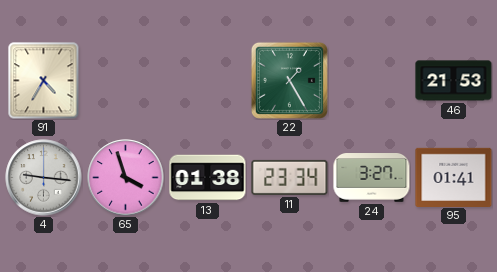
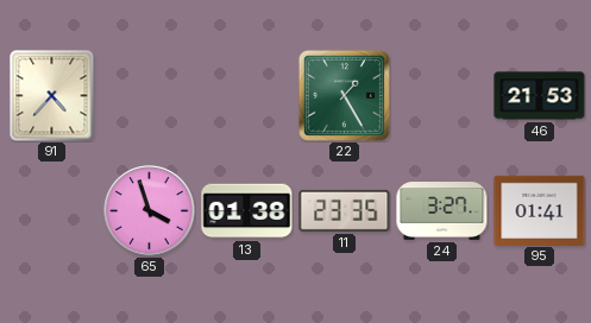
91: 4:35 -> 4:37 (52, 96)
4: 9:16 -> none (44, 178)
11: 23:34 -> 23:35 (345, 210)
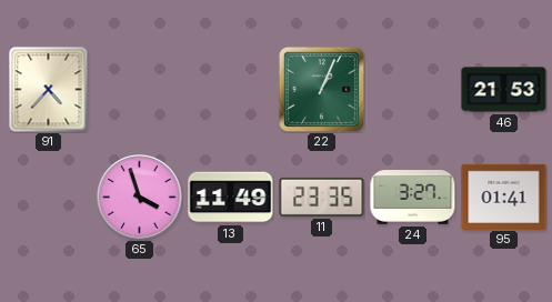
22: 1:25 -> 1:04 (321, 89)
13: 01:38 -> 11:49 (231, 198)
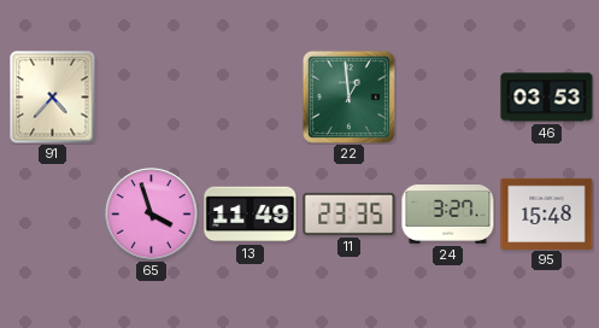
22: 1:04 -> 12:59 (348, 96)
46: 21:53 -> 03:53 (547, 98)
95: 01:41 -> 15:48 (547, 213)
